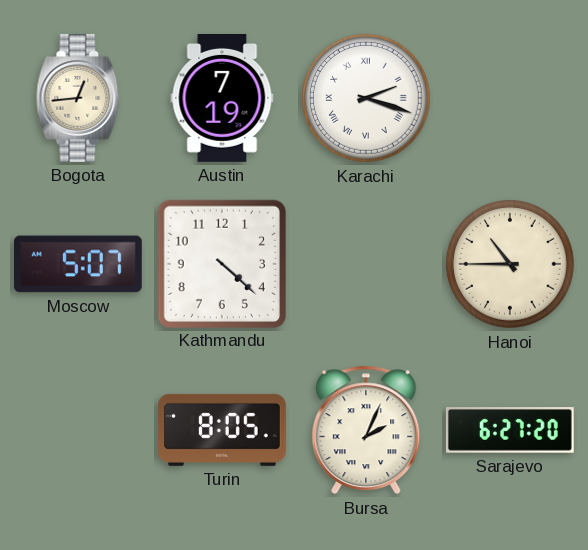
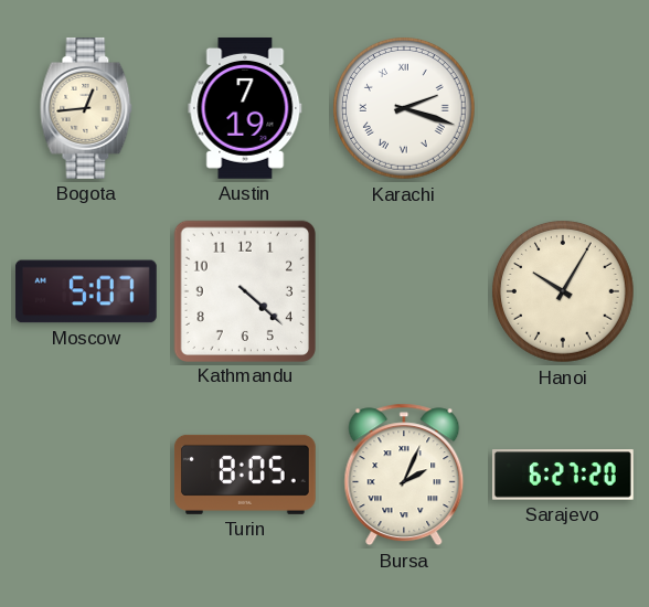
Hanoi: 10:45 -> 10:05 (563, 291)
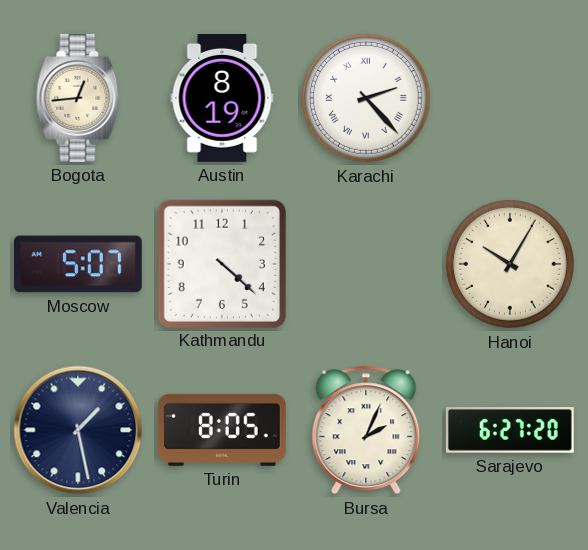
Austin: 7:19 -> 8:19 (222, 98)
Karachi: 2:18 -> 2:23 (366, 98)
Valencia: none -> 1:28 (78, 430)
